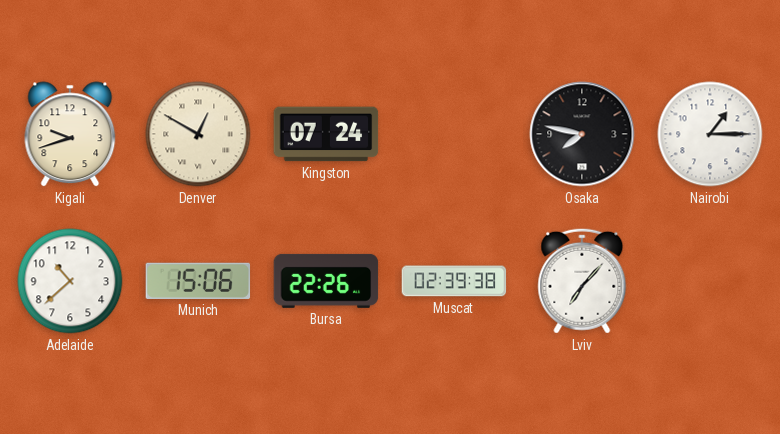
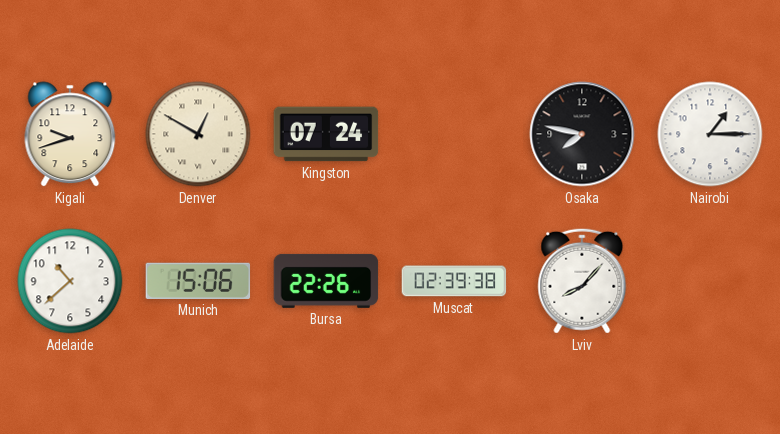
Lviv: 7:07 -> 8:07 (582, 281)
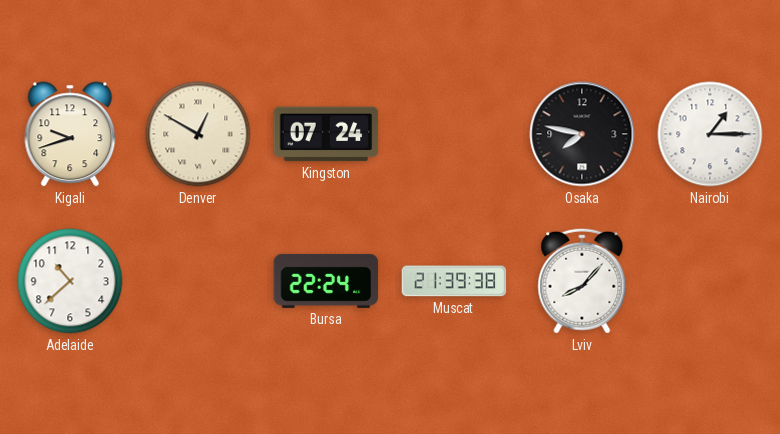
Munich: 15:06 -> none (198, 281)
Bursa: 22:26 -> 22:24 (326, 281)
Muscat: 02:39 -> 21:39 (454, 281)
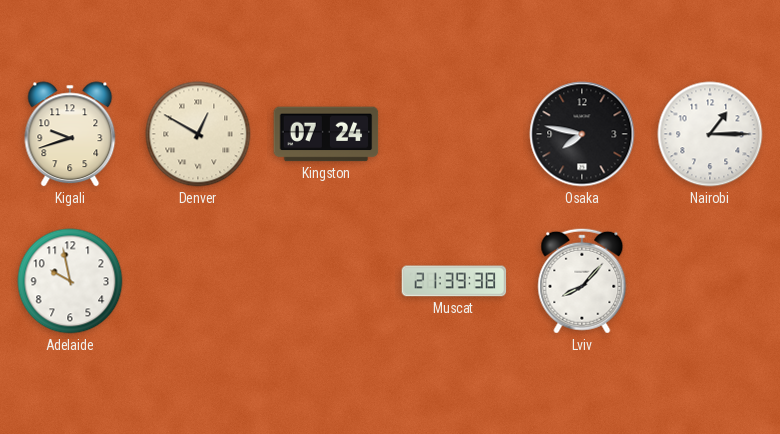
Adelaide: 10:38 -> 9:58 (70, 281)
Bursa: 22:24 -> none (326, 281)
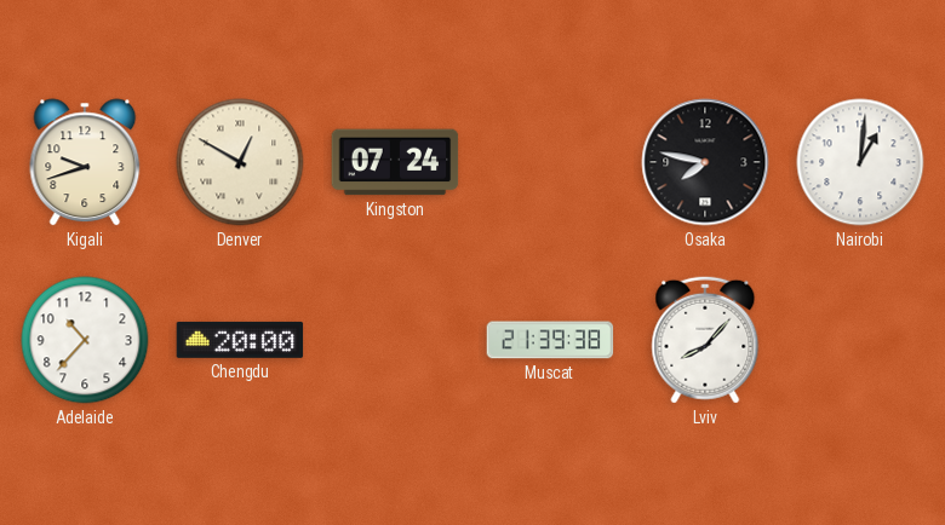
Nairobi: 1:15 -> 1:01 (860, 162)
Adelaide: 9:58 -> 10:37 (85, 340)
Chengdu: none -> 20:00 (240, 340)
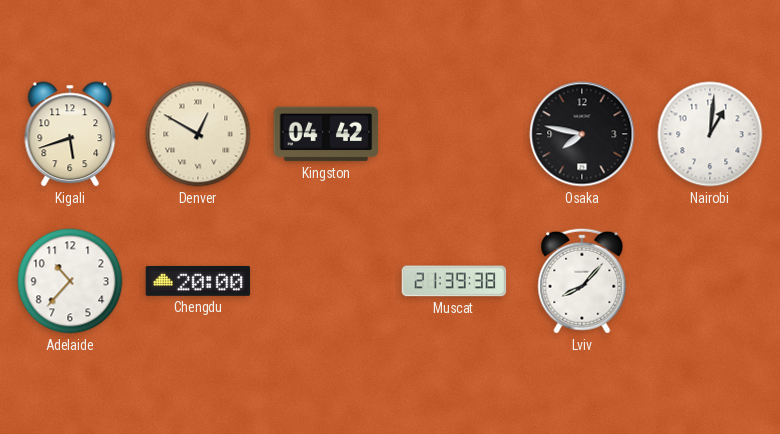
Kigali: 9:42 -> 5:42 (70, 134)
Kingston: 07:24 -> 04:42 (326, 134)
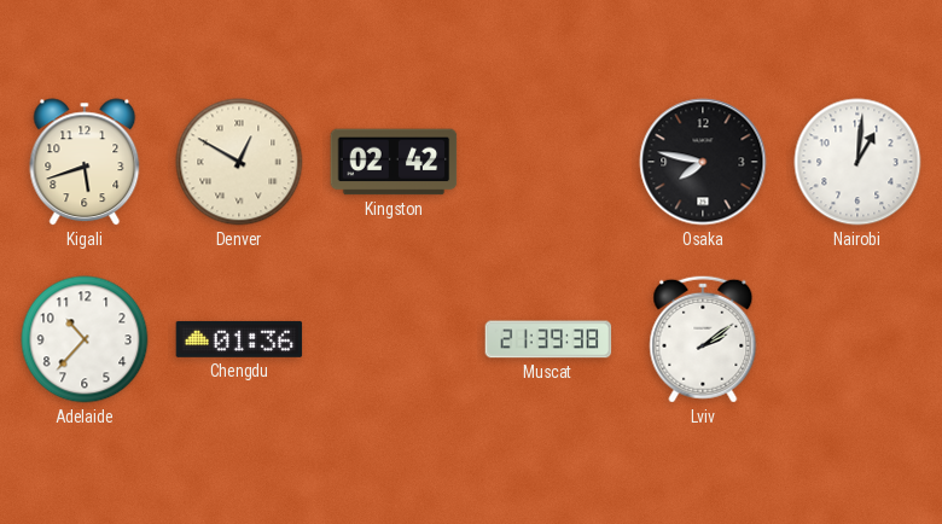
Kingston: 04:42 -> 02:42 (394, 162)
Chengdu: 20:00 -> 01:36 (239, 339)
Lviv: 8:07 -> 2:09 (703, 339)
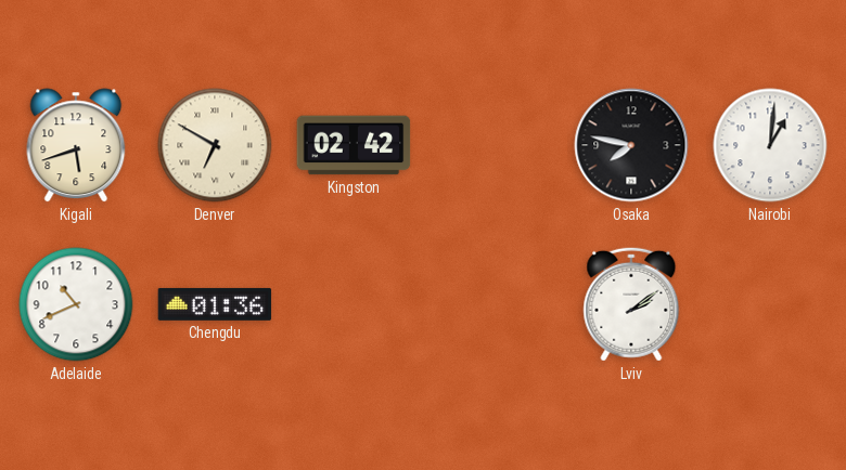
Denver: 12:50 -> 6:50 (215, 145)
Adelaide: 10:37 -> 10:41 (76, 304)
Muscat: 21:39 -> none (548, 339)
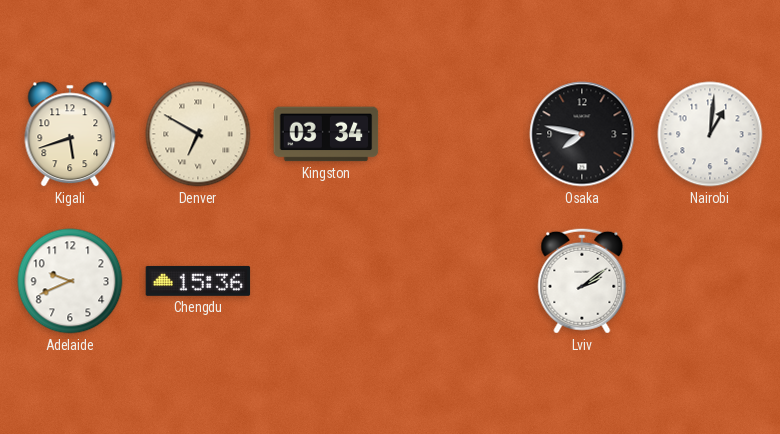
Kingston: 02:42 -> 03:34 (326, 134)
Adelaide: 10:41 -> 9:41 (70, 281)
Chengdu: 01:36 -> 15:36 (198, 281)
